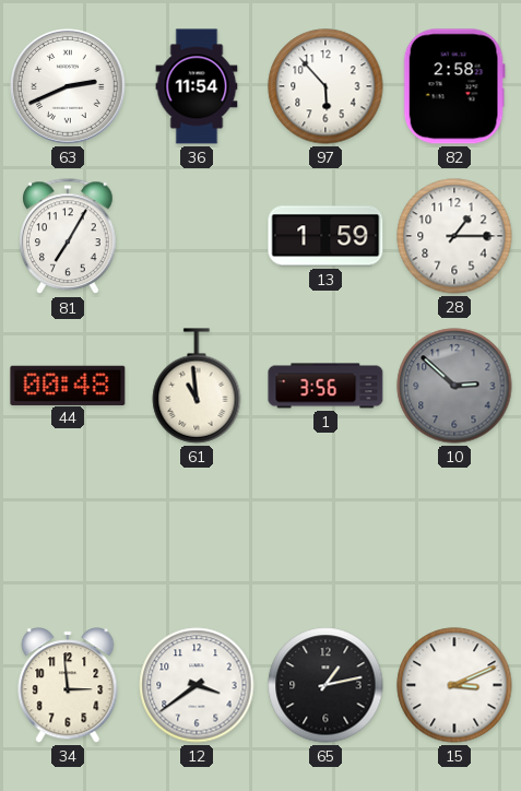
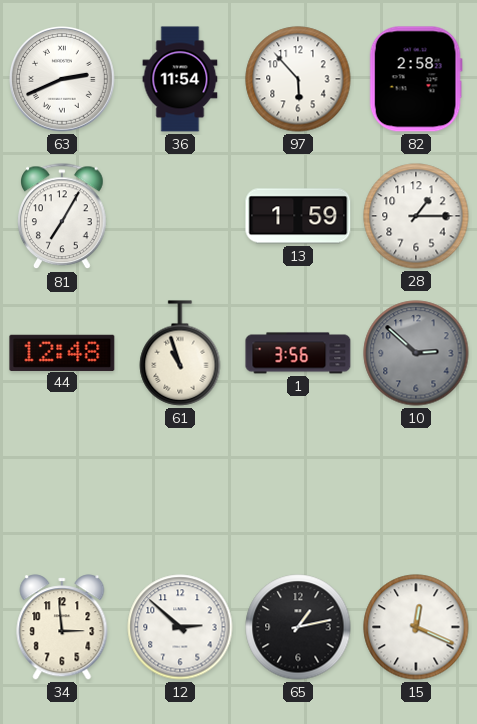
44: 00:48 -> 12:48 (62, 352)
61: 10:59 -> 10:57 (180, 353)
12: 3:39 -> 2:52 (180, 627)
15: 3:11 -> 12:19 (416, 627)
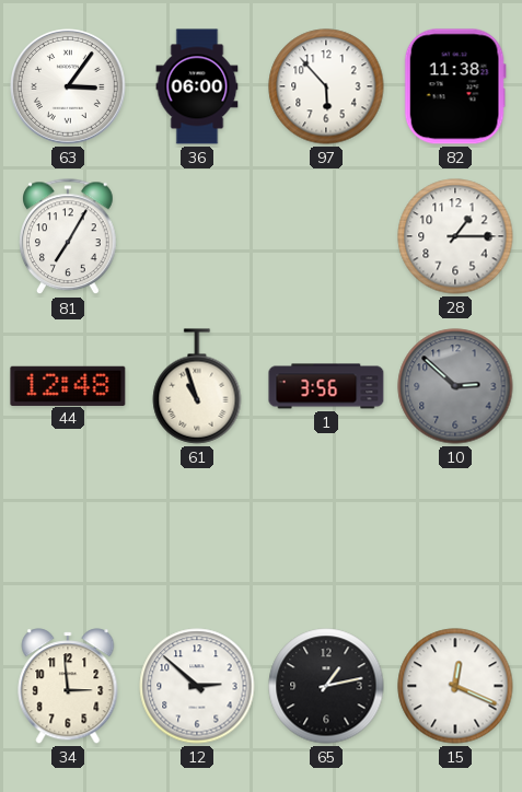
63: 2:41 -> 3:06 (69, 88)
36: 11:54 -> 06:00 (197, 86)
82: 2:58 -> 11:38 (455, 86)
13: 1:59 -> none (298, 216)
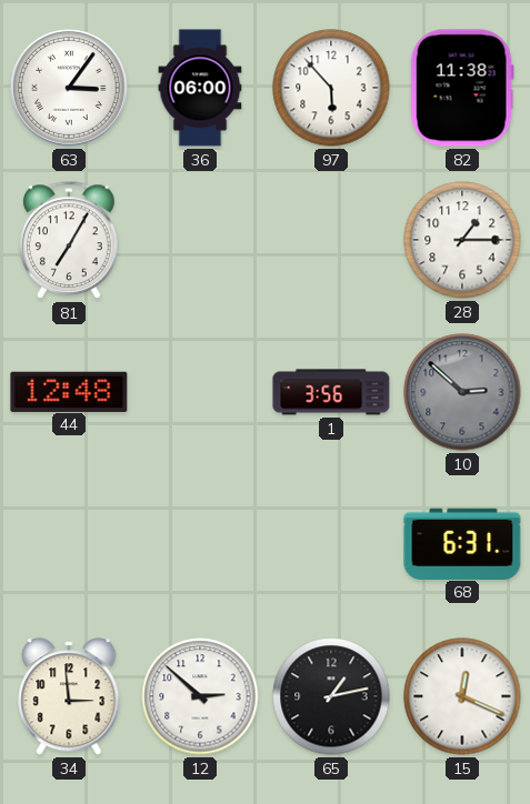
61: 10:57 -> none (197, 386)
68: none -> 6:31 (462, 543)
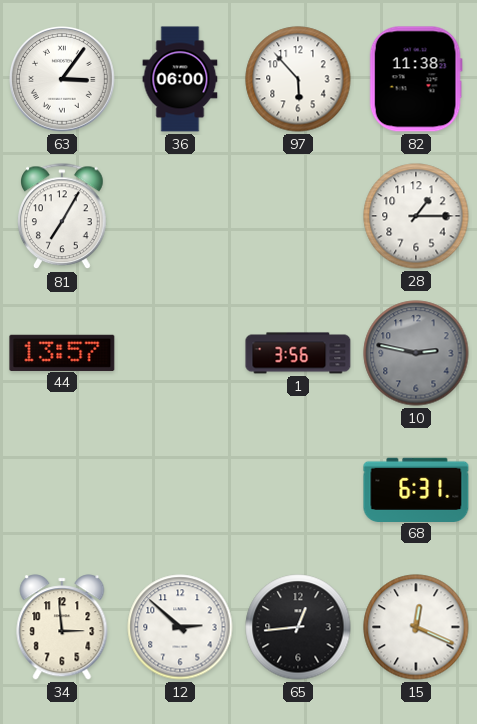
44: 12:48 -> 13:57 (62, 352)
10: 2:52 -> 2:47 (416, 353)
65: 1:13 -> 12:44 (298, 627)
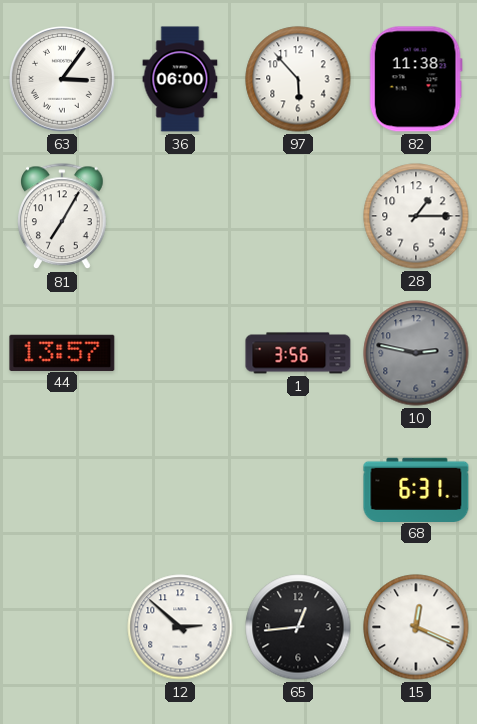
34: 2:59 -> none (62, 627)
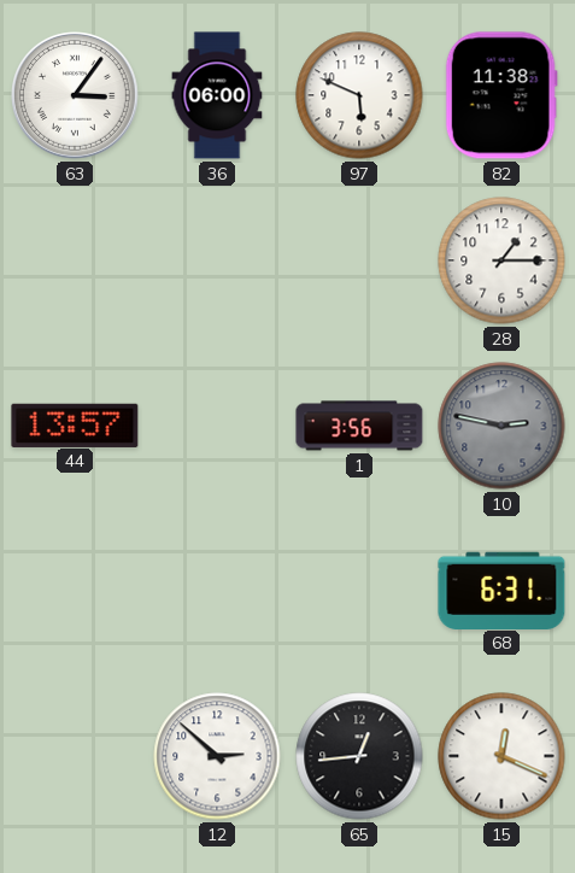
97: 5:53 -> 5:49 (359, 95)
81: 7:05 -> none (63, 217)
